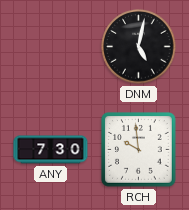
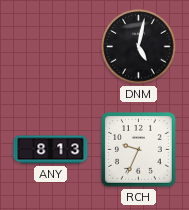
ANY: 7:30 -> 8:13 (51, 150)
RCH: 9:59 -> 9:34 (139, 150)
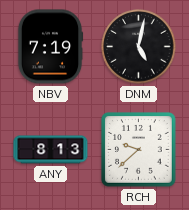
NBV: none -> 7:19 (50, 47)
RCH: 9:34 -> 9:38 (139, 150)
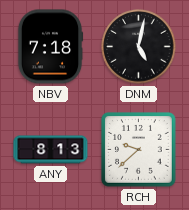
NBV: 7:19 -> 7:18 (50, 47)
